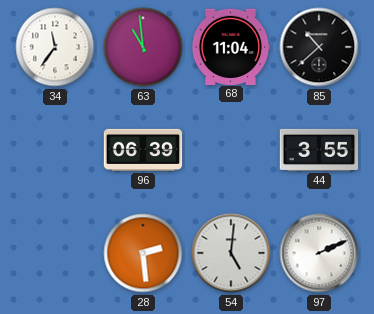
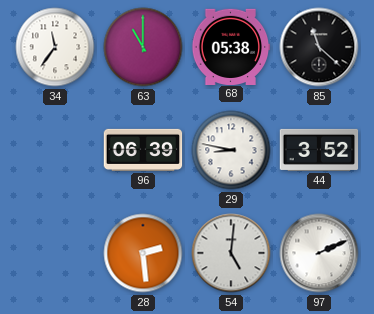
63: 10:59 -> 11:00 (143, 47)
68: 11:04 -> 05:38 (231, 46)
85: 10:38 -> 11:22 (319, 47)
29: none -> 8:47 (231, 150)
44: 3:55 -> 3:52 (319, 150)
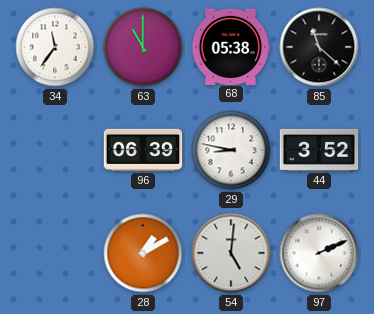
28: 2:29 -> 1:10 (143, 253)
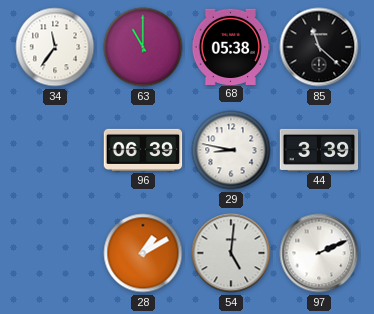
44: 3:52 -> 3:39 (319, 150)
